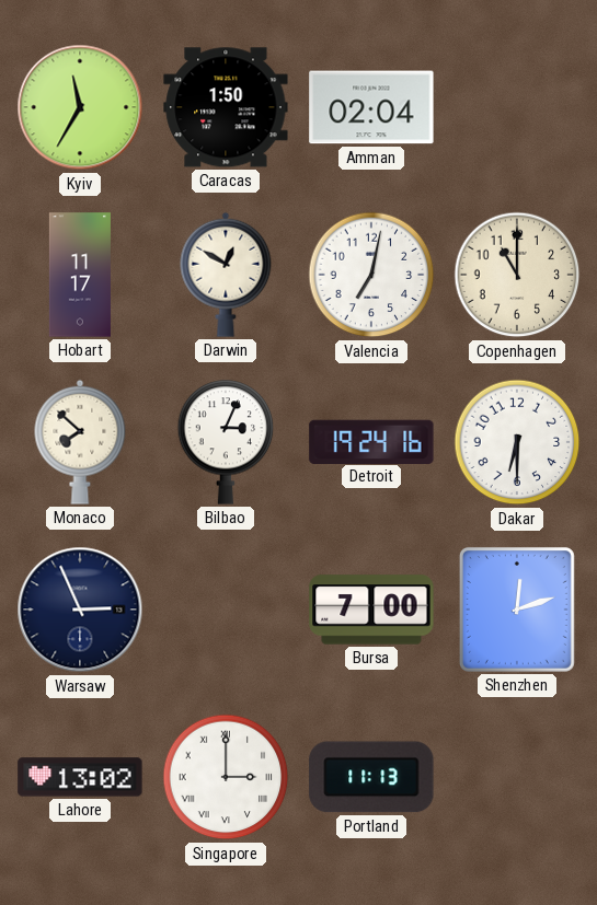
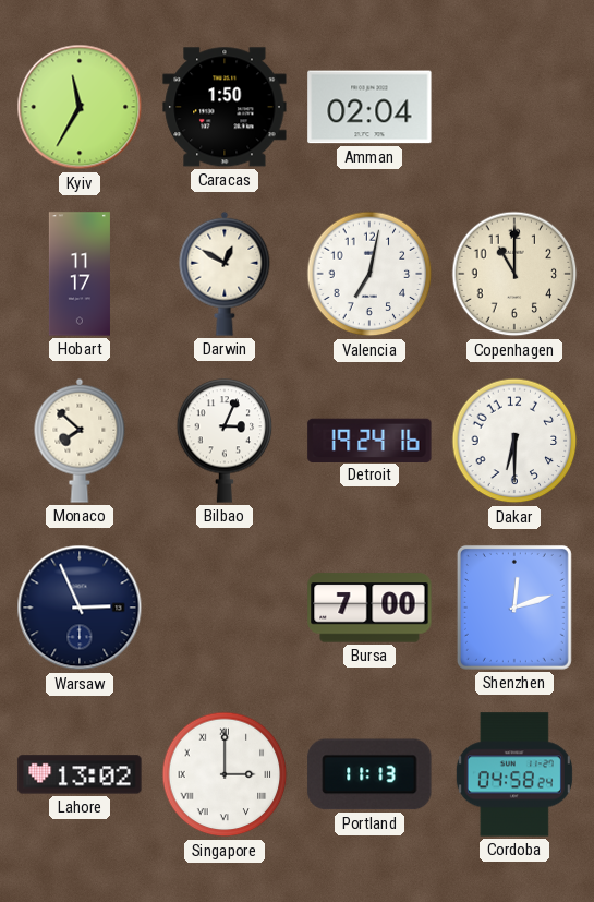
Cordoba: none -> 04:58 (514, 774)
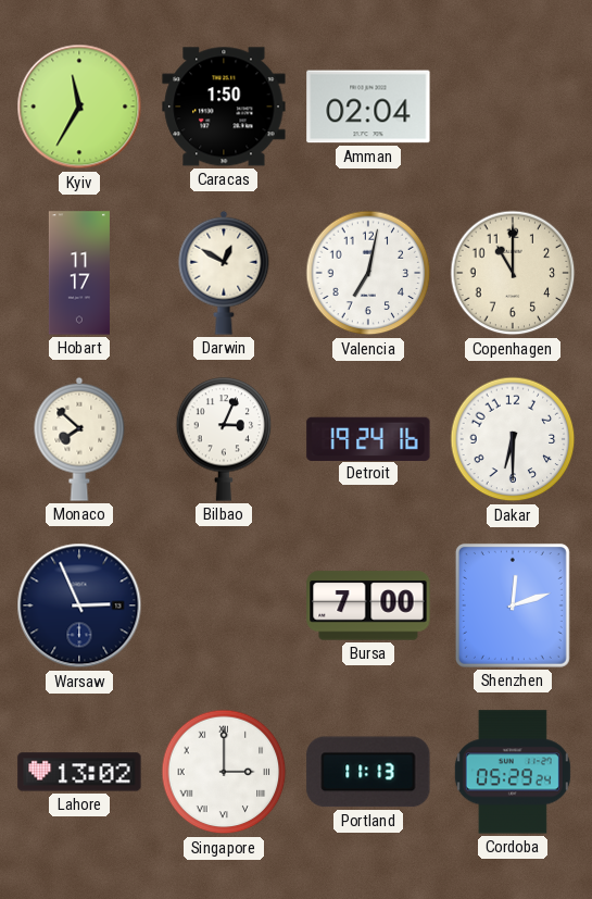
Cordoba: 04:58 -> 05:29 (513, 772)
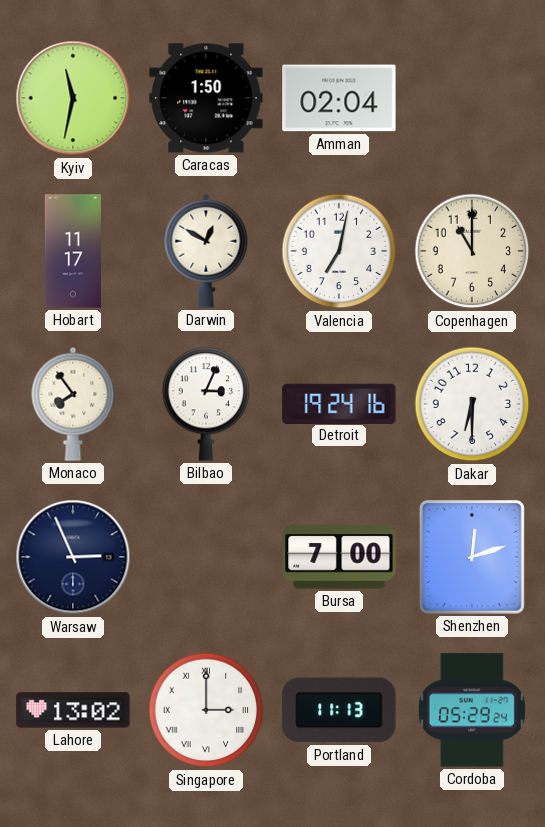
Kyiv: 11:35 -> 11:32 (73, 98)
Monaco: 7:52 -> 7:54 (73, 404)
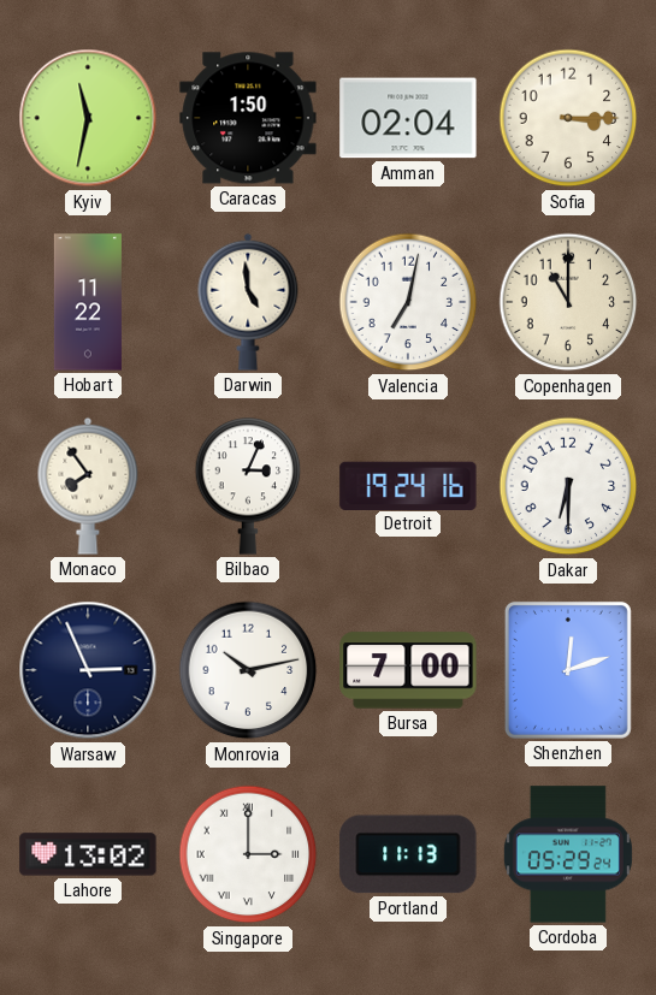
Sofia: none -> 3:15 (568, 118)
Hobart: 11:17 -> 11:22 (88, 302)
Darwin: 12:50 -> 4:59 (248, 302)
Monrovia: none -> 10:13 (248, 670)
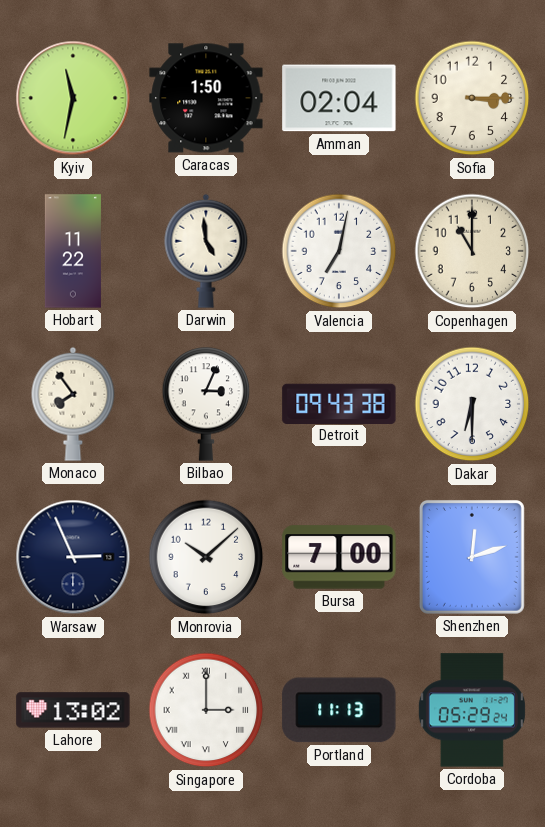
Detroit: 19:24 -> 09:43 (339, 403)
Monrovia: 10:13 -> 10:08 (206, 557)
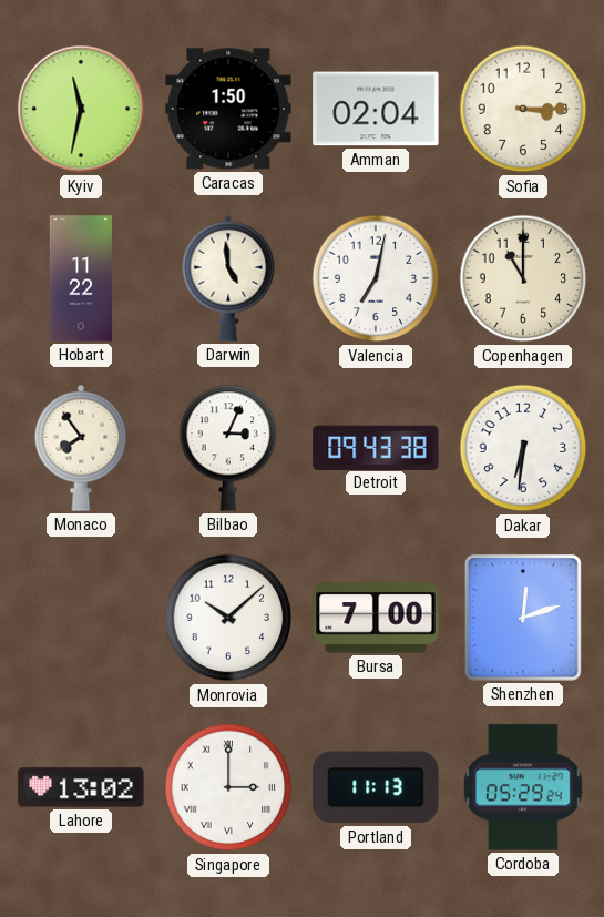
Dakar: 6:30 -> 6:31 (523, 448)
Warsaw: 2:56 -> none (73, 557)
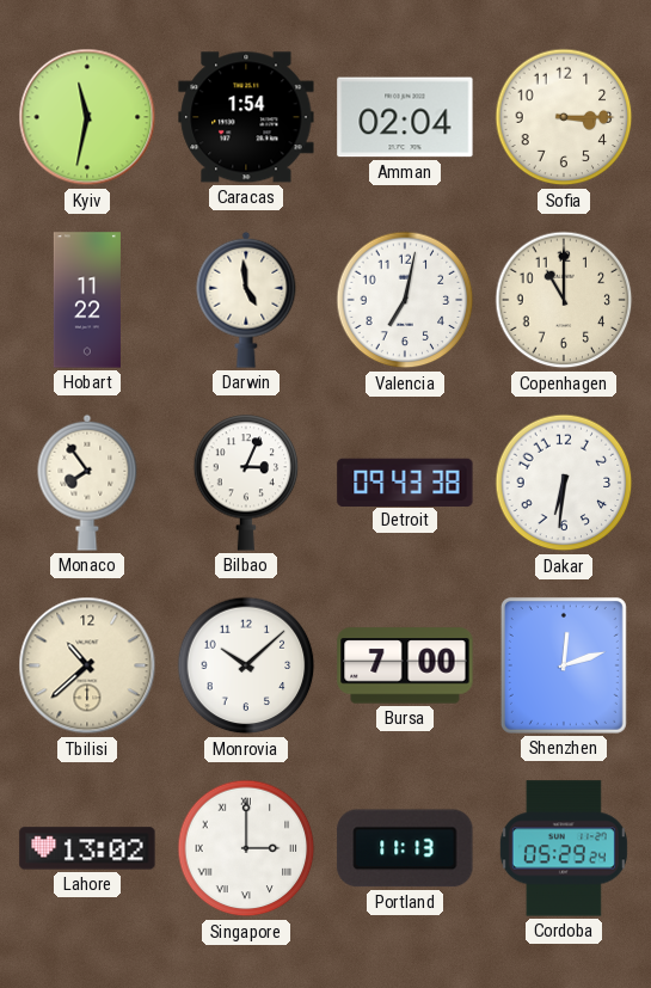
Caracas: 1:50 -> 1:54 (246, 117)
Tbilisi: none -> 10:38 (87, 665)
